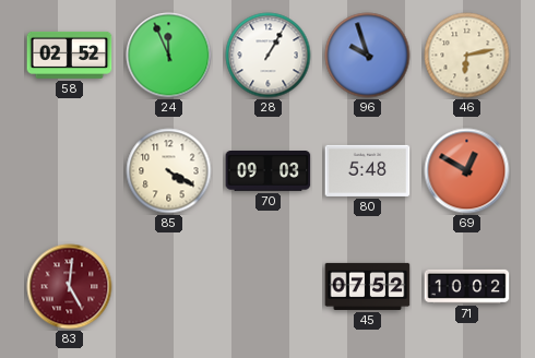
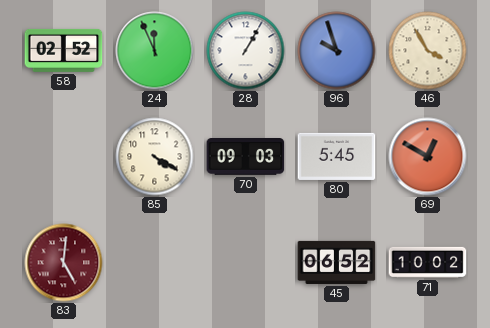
46: 6:13 -> 3:55 (428, 51)
80: 5:48 -> 5:45 (337, 156)
45: 07:52 -> 06:52 (337, 262)
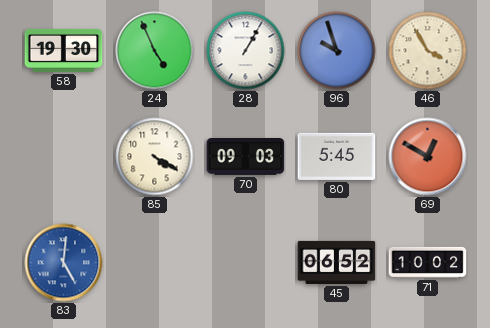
58: 02:52 -> 19:30 (64, 50)
24: 11:56 -> 4:56 (155, 51)
83 dial: burgundy -> blue (64, 263)
